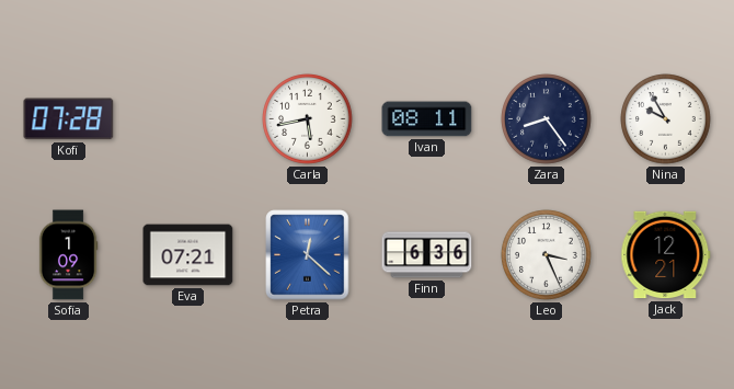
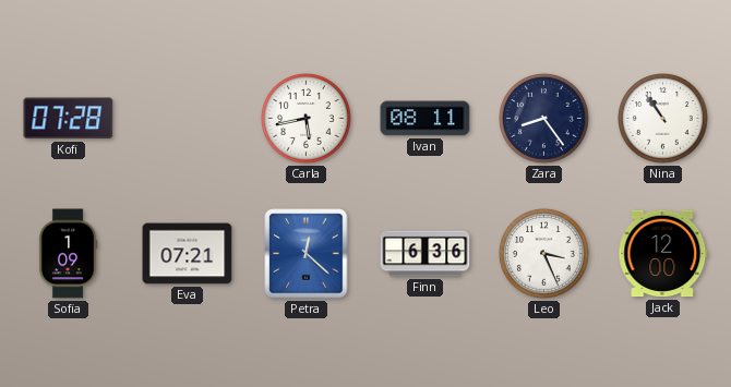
Nina: 9:55 -> 10:54 (663, 119)
Jack: 12:21 -> 12:00 (663, 254)
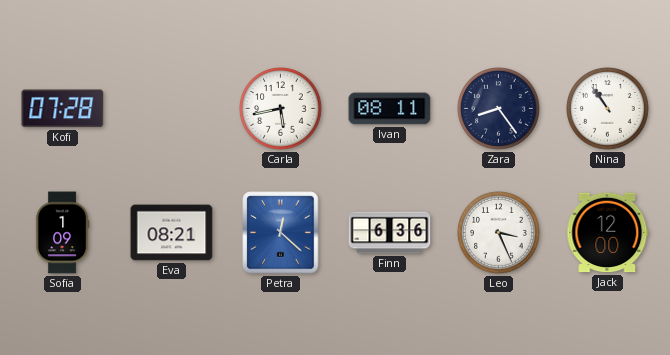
Eva: 07:21 -> 08:21 (172, 233)
